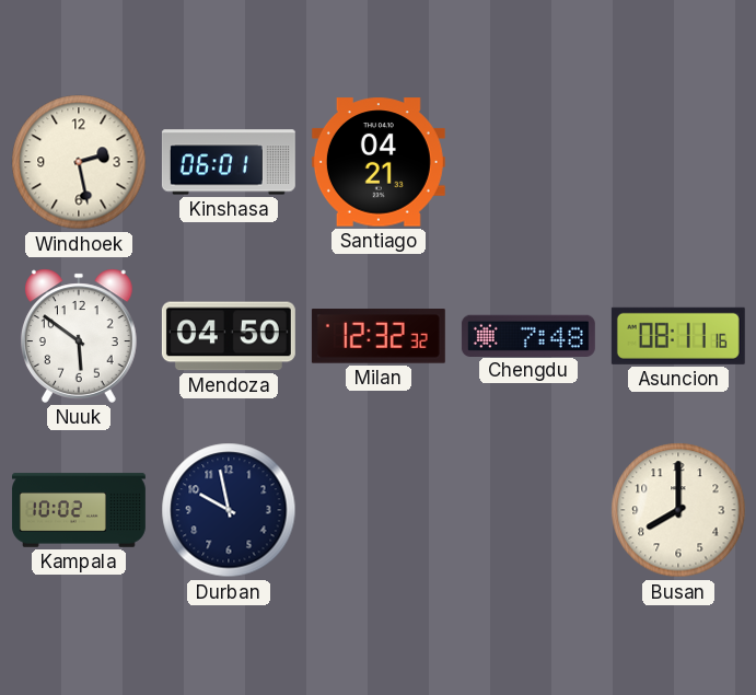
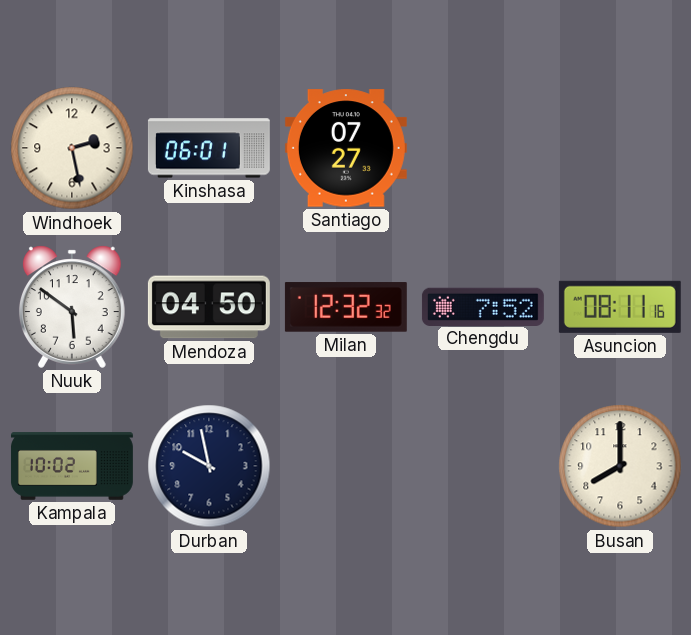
Santiago: 04:21 -> 07:27 (346, 148)
Chengdu: 7:48 -> 7:52 (483, 306)
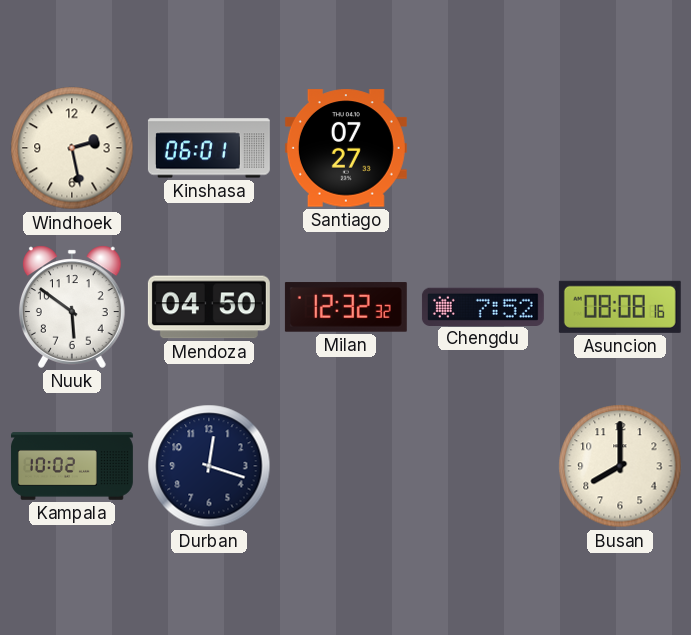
Asuncion: 08:11 -> 08:08 (620, 307)
Durban: 9:58 -> 12:18 (209, 466)
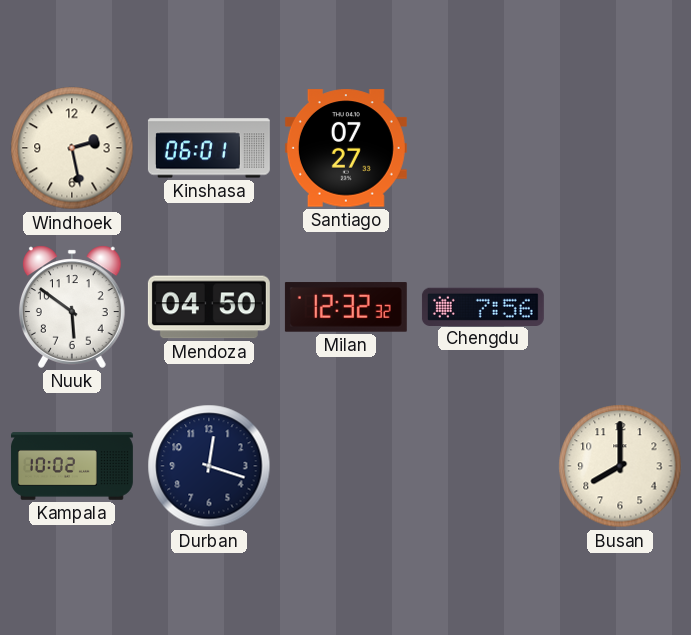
Chengdu: 7:52 -> 7:56 (483, 306)
Asuncion: 08:08 -> none (620, 307)
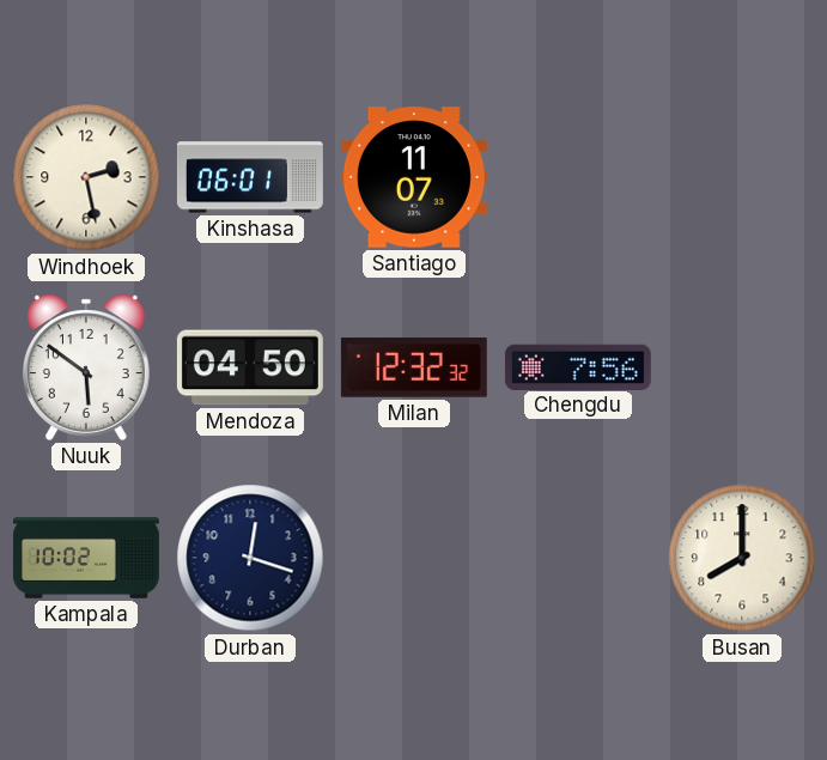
Santiago: 07:27 -> 11:07 (414, 177)
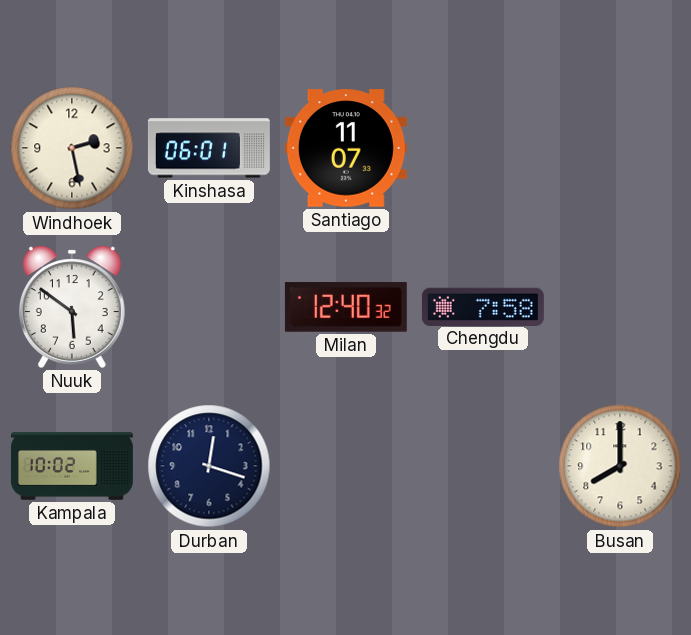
Mendoza: 04:50 -> none (250, 367)
Milan: 12:32 -> 12:40 (346, 307)
Chengdu: 7:56 -> 7:58 (483, 306)
